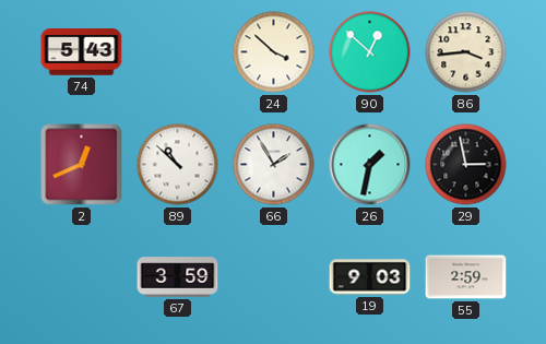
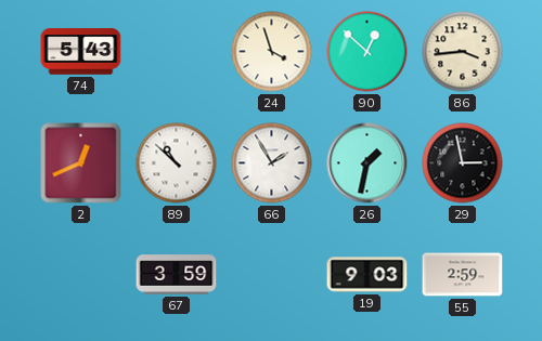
24: 3:52 -> 3:57 (272, 52)
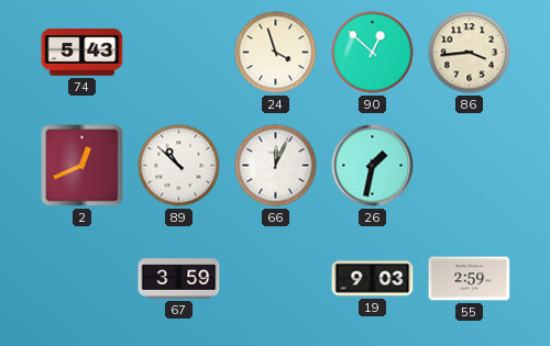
66: 1:55 -> 12:04 (276, 166)
29: 2:58 -> none (463, 163)
